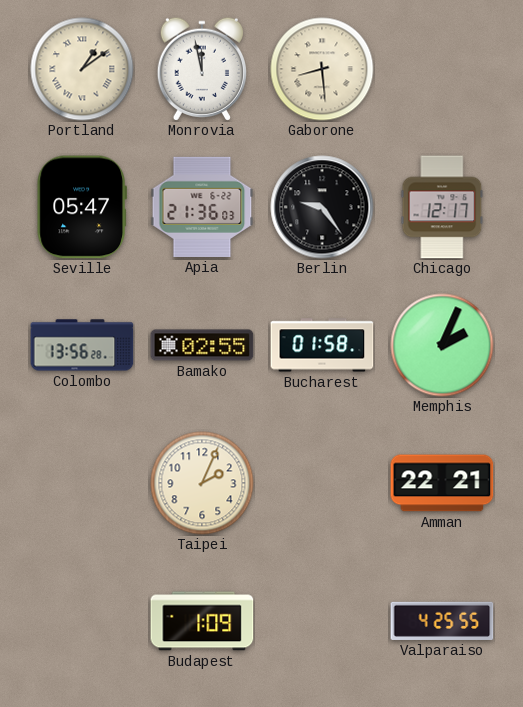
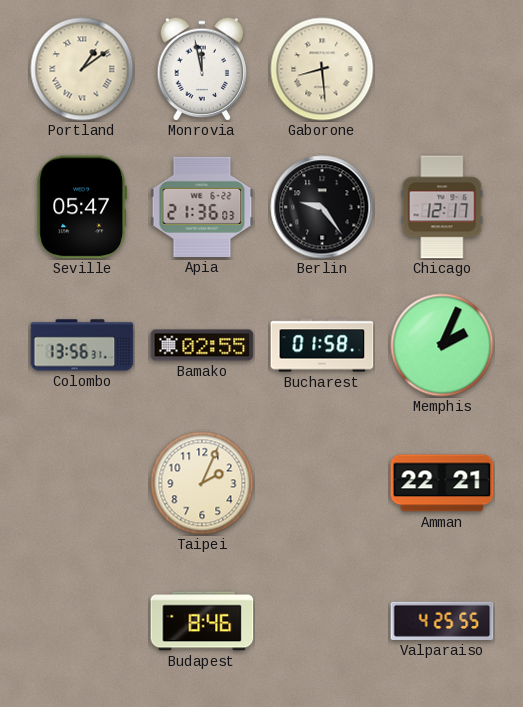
Colombo: 13:56:28 -> 13:56:31 (82, 345)
Budapest: 1:09 -> 8:46 (202, 621)
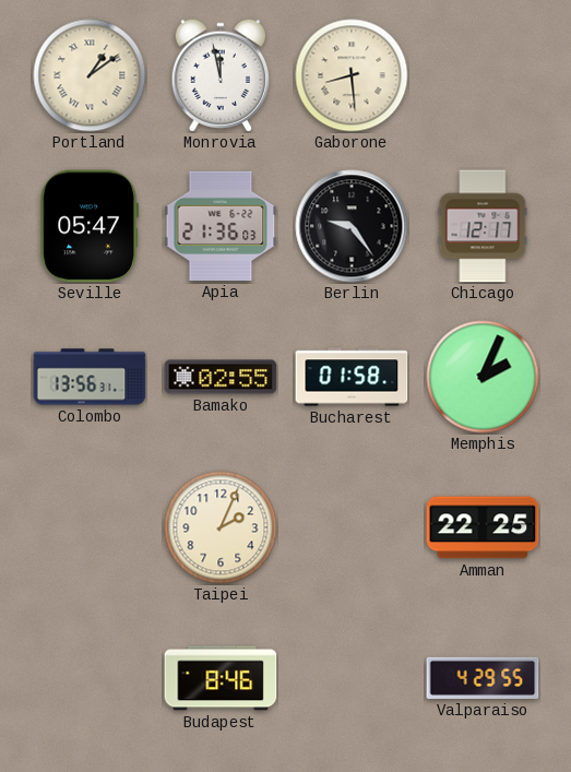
Amman: 22:21 -> 22:25 (483, 527)
Valparaiso: 4:25 -> 4:29 (483, 678)
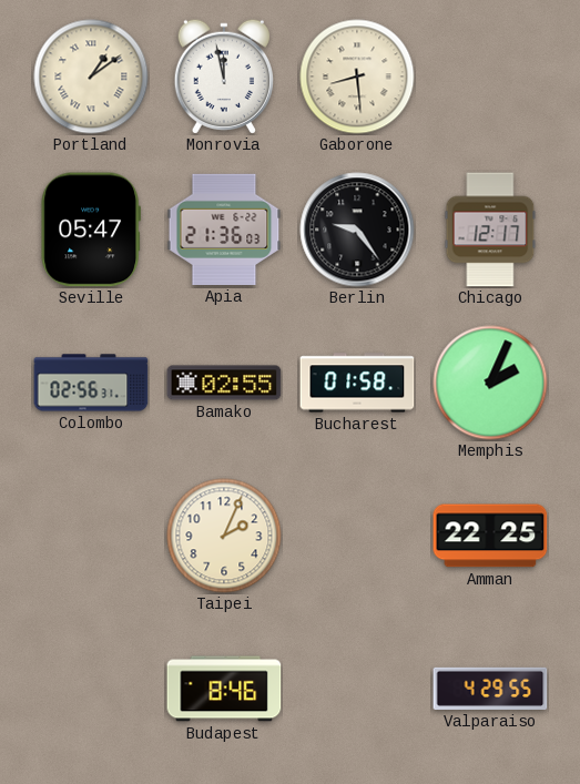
Colombo: 13:56 -> 02:56 (91, 383)
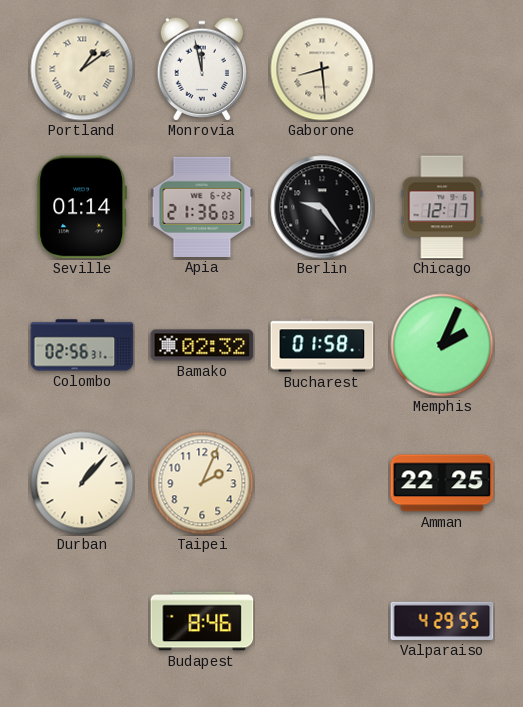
Seville: 05:47 -> 01:14 (81, 207)
Bamako: 02:55 -> 02:32 (202, 345)
Durban: none -> 1:07 (82, 483)
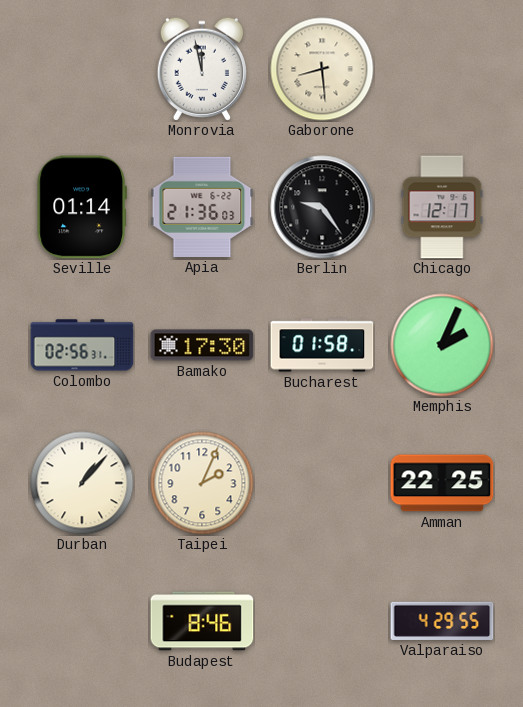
Portland: 1:09 -> none (82, 69)
Bamako: 02:32 -> 17:30 (202, 345)
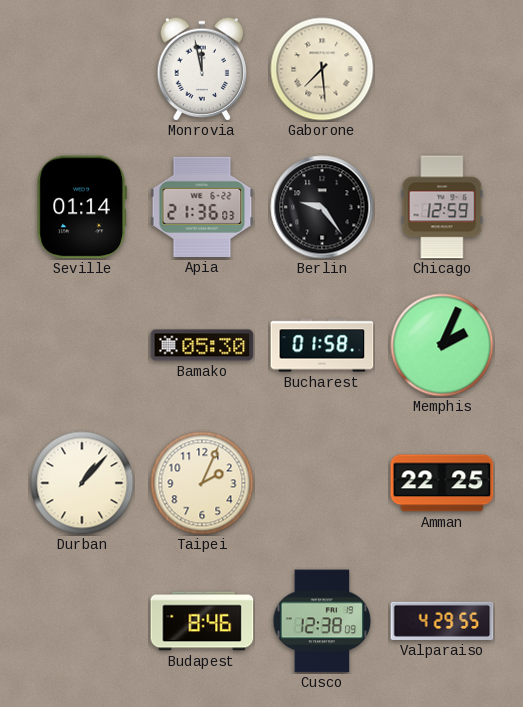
Gaborone: 8:29 -> 7:29 (322, 69)
Chicago: 12:17 -> 12:59 (442, 207)
Colombo: 02:56 -> none (82, 345)
Bamako: 17:30 -> 05:30 (202, 345)
Cusco: none -> 12:38 (322, 621)
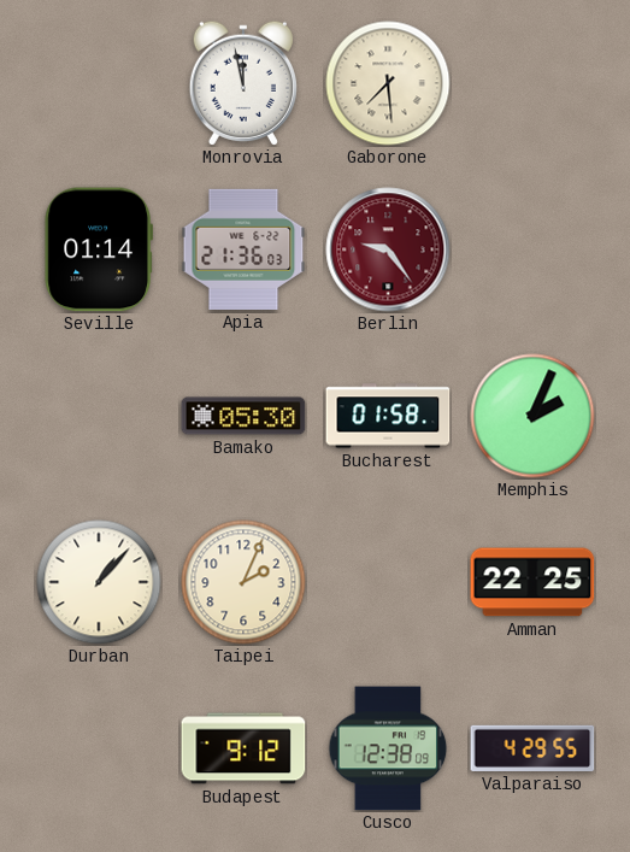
Berlin dial: black -> burgundy (388, 249)
Chicago: 12:59 -> none (442, 207)
Budapest: 8:46 -> 9:12 (243, 748)
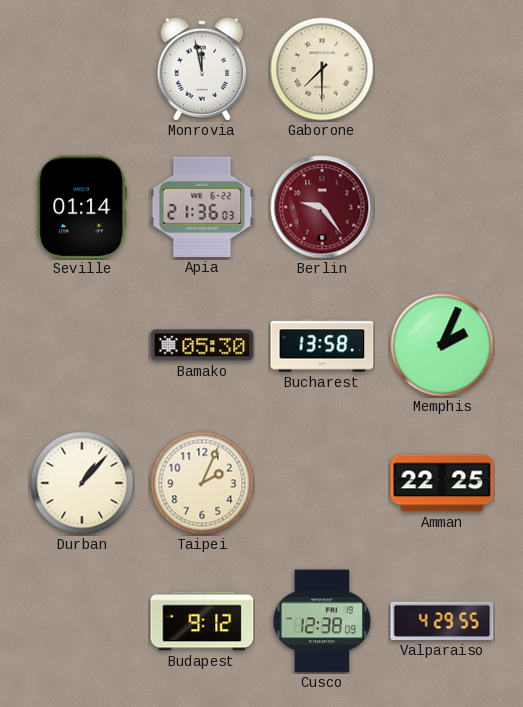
Gaborone: 7:29 -> 7:30 (322, 69)
Bucharest: 01:58 -> 13:58 (322, 345)
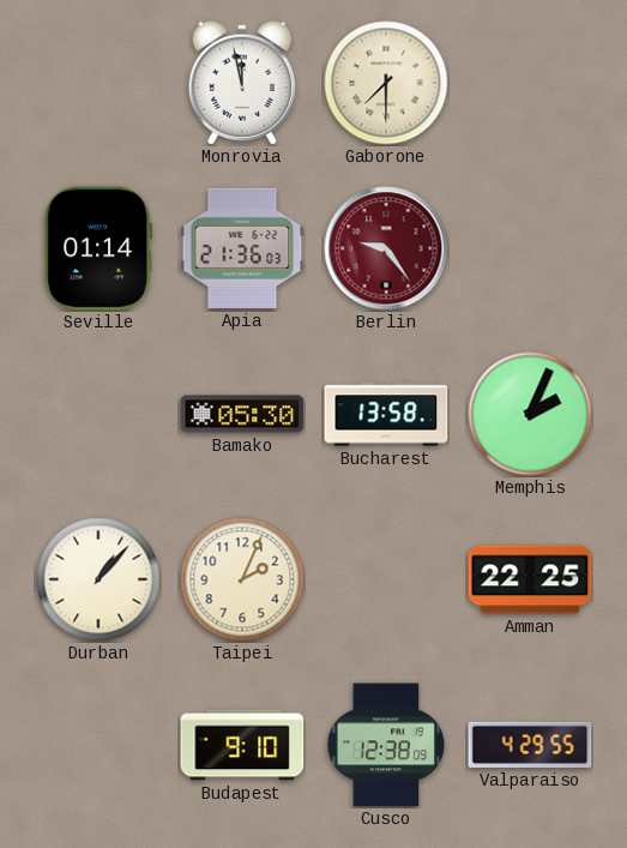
Budapest: 9:12 -> 9:10 (242, 745)
